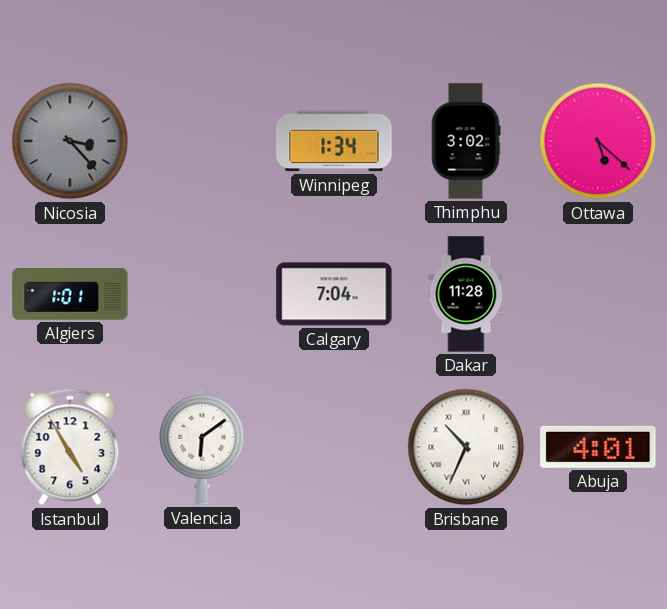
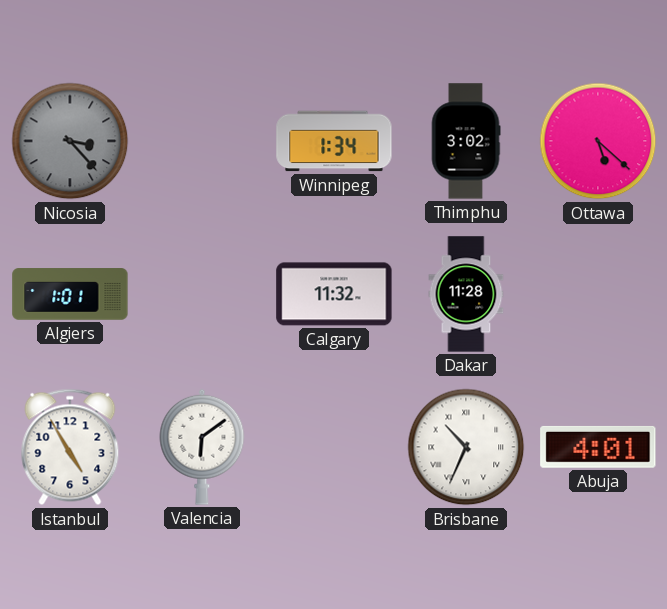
Calgary: 7:04 -> 11:32 (334, 294)
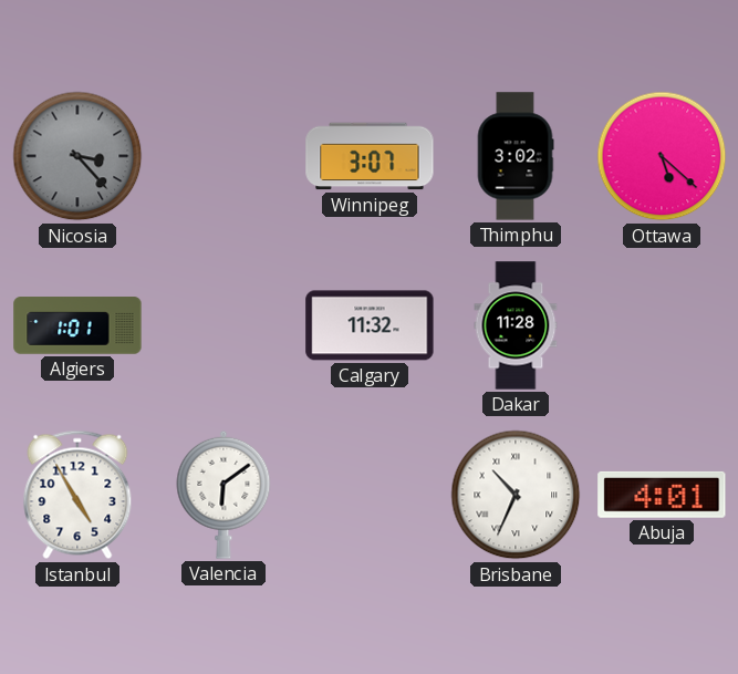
Winnipeg: 1:34 -> 3:07 (370, 156)
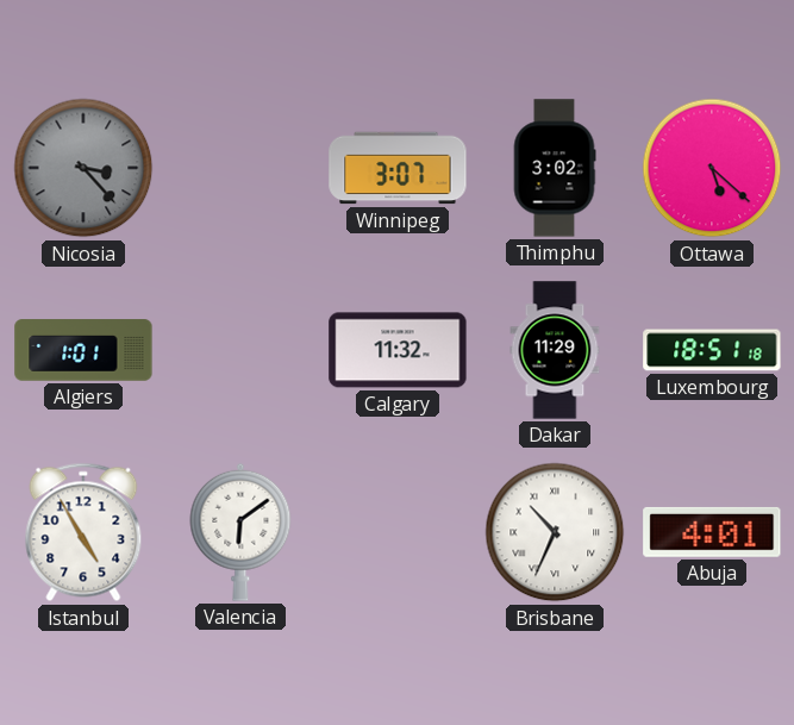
Dakar: 11:28 -> 11:29 (555, 350)
Luxembourg: none -> 18:51 (712, 350)
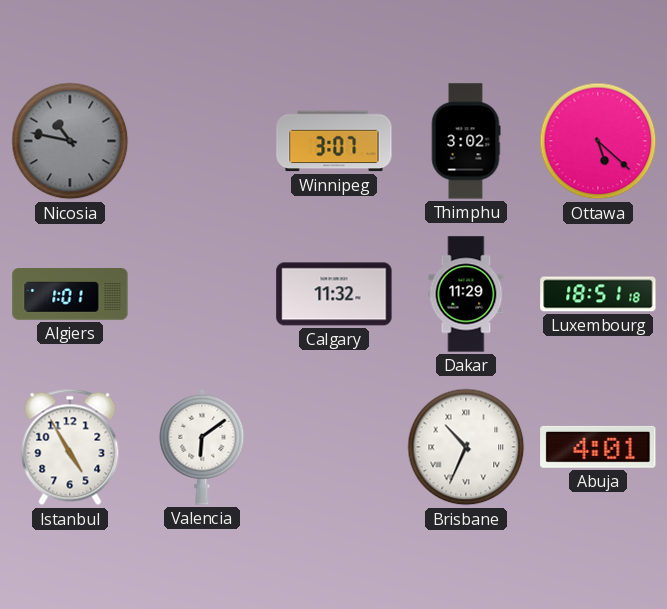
Nicosia: 3:23 -> 10:47 (70, 141)
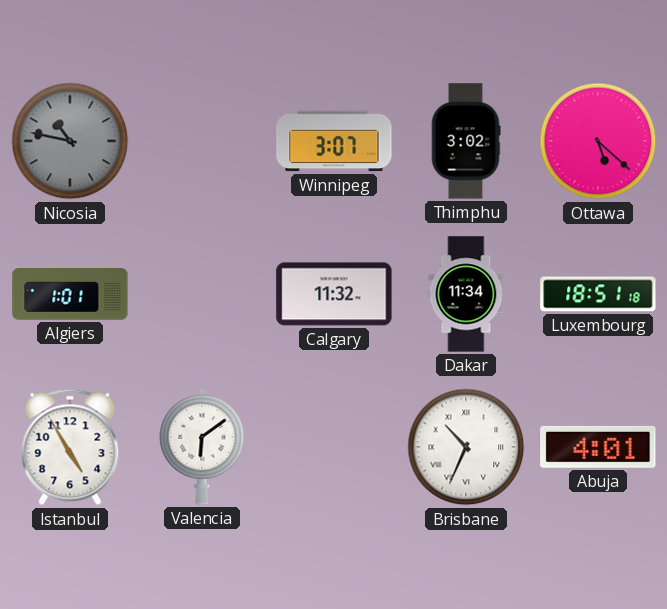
Dakar: 11:29 -> 11:34 (466, 294)
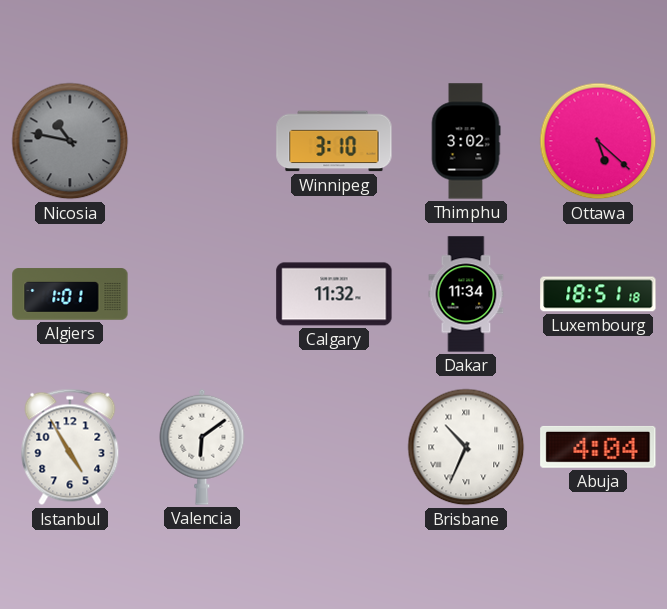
Winnipeg: 3:07 -> 3:10 (334, 141)
Abuja: 4:01 -> 4:04 (598, 447)
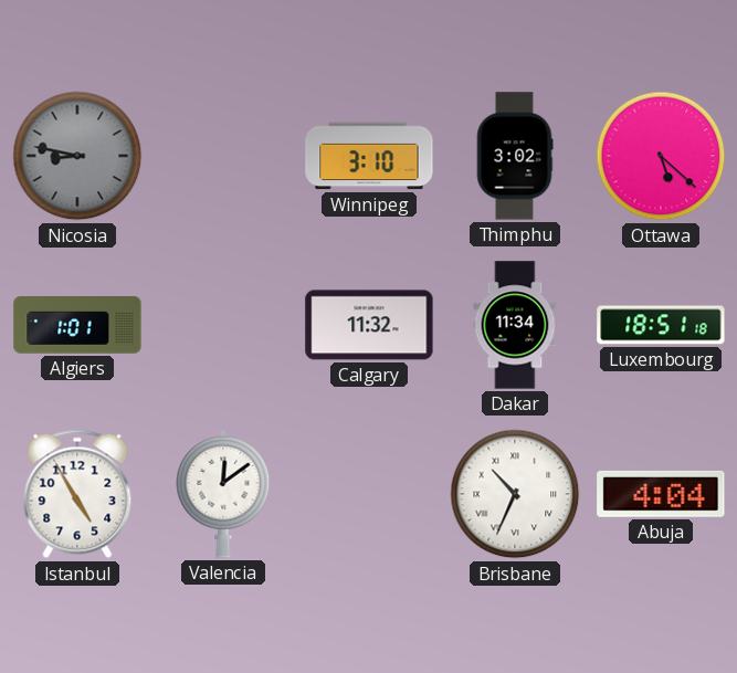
Nicosia: 10:47 -> 8:47 (77, 156)
Valencia: 6:09 -> 12:09 (223, 494)
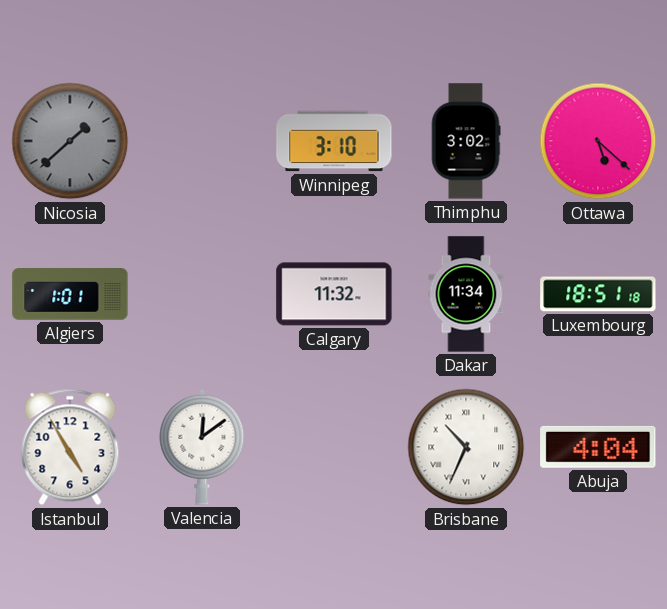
Nicosia: 8:47 -> 1:38 (70, 141)
